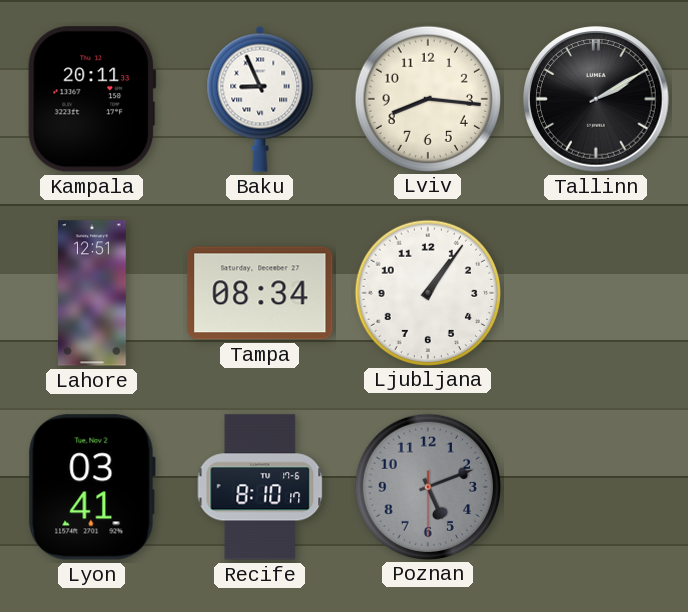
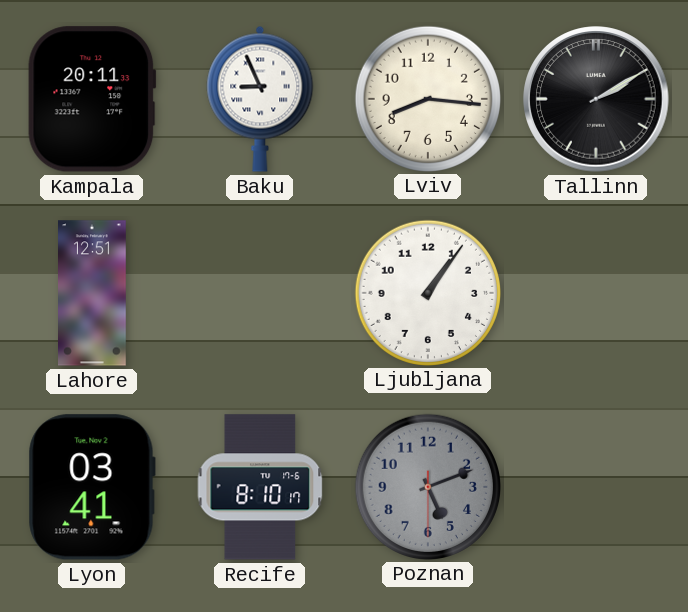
Tampa: 08:34 -> none (260, 293)
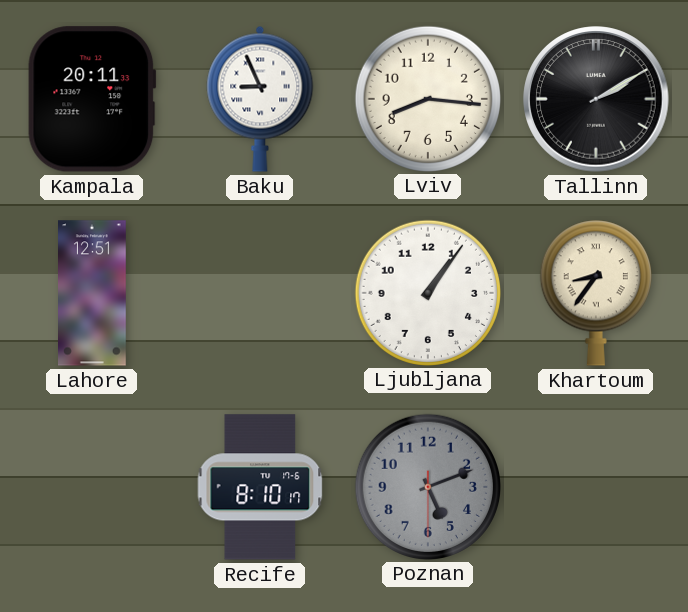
Khartoum: none -> 8:36 (596, 293)
Lyon: 03:41 -> none (92, 487)
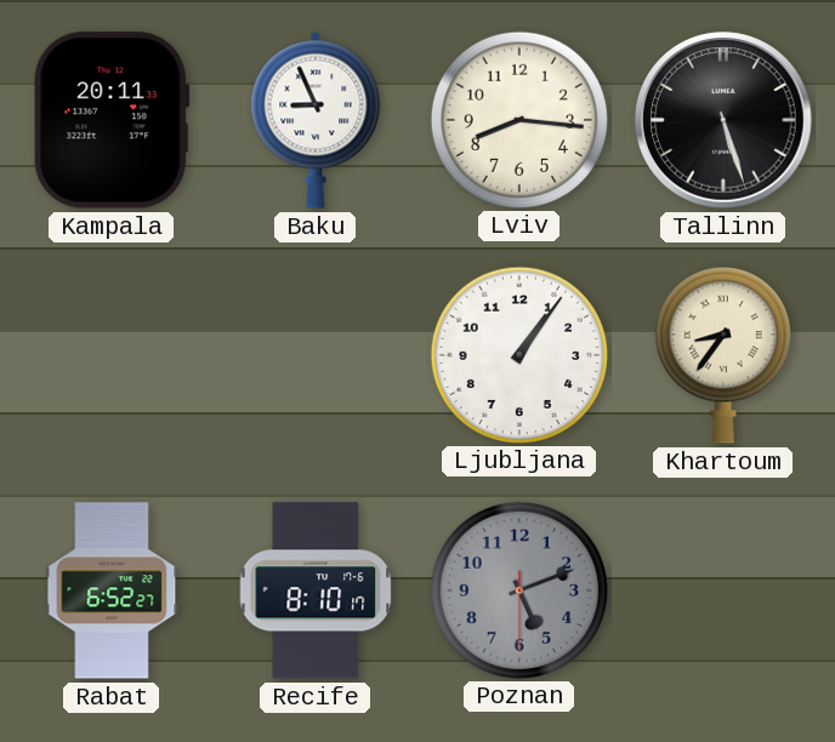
Tallinn: 2:10 -> 5:27 (723, 120)
Lahore: 12:51 -> none (93, 293)
Rabat: none -> 6:52 (112, 590)
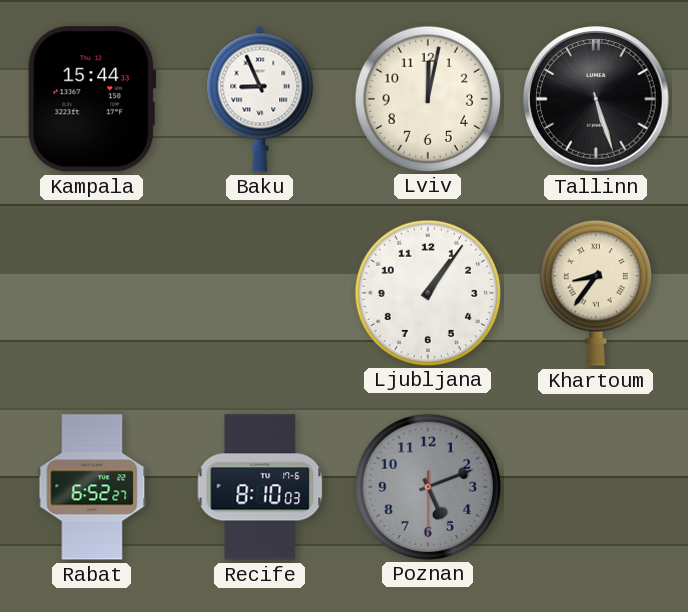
Kampala: 20:11 -> 15:44 (92, 99)
Lviv: 8:16 -> 12:02 (427, 98)
Recife: 8:10:17 -> 8:10:03 (260, 487)
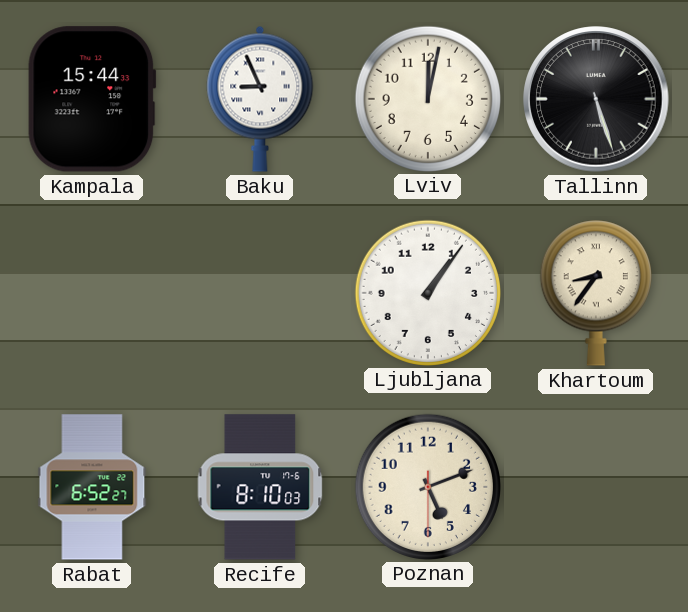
Poznan dial: grey -> cream (427, 486)
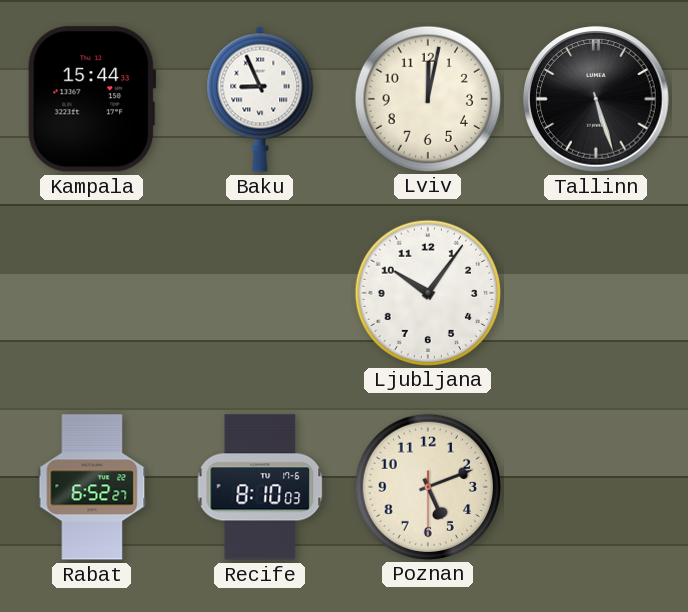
Ljubljana: 1:06 -> 10:06 (427, 292)
Khartoum: 8:36 -> none (596, 293)
